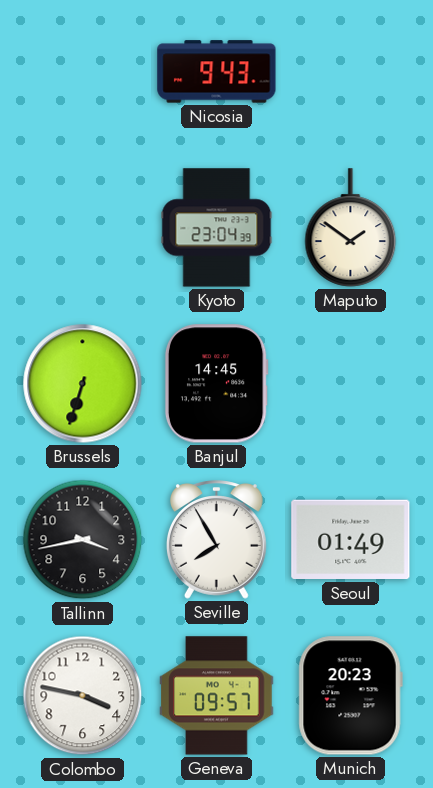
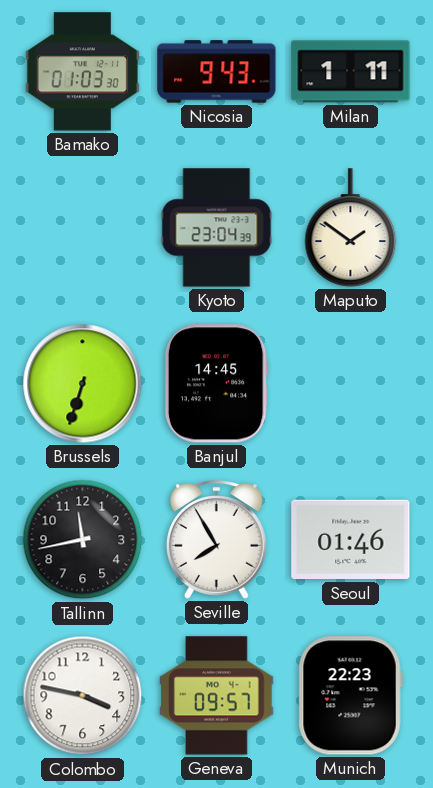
Bamako: none -> 01:03 (82, 72)
Milan: none -> 1:11 (351, 72)
Tallinn: 3:43 -> 11:43 (83, 540)
Seoul: 01:49 -> 01:46 (351, 540)
Munich: 20:23 -> 22:23 (350, 696)
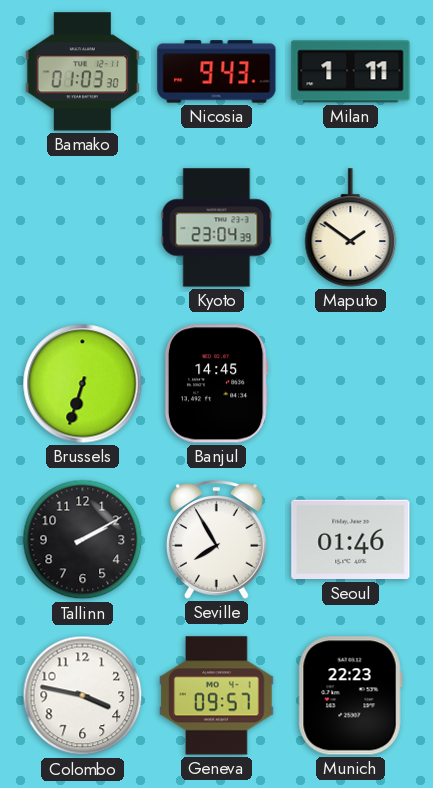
Tallinn: 11:43 -> 2:10 (83, 540)
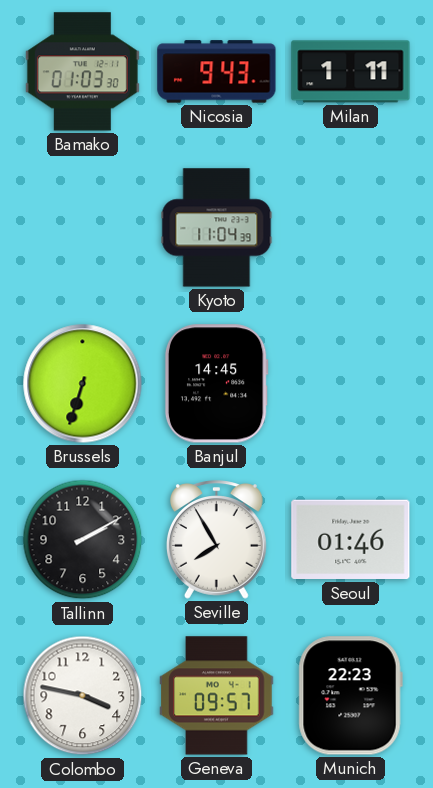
Kyoto: 23:04 -> 11:04 (217, 228)
Maputo: 1:51 -> none (351, 228)
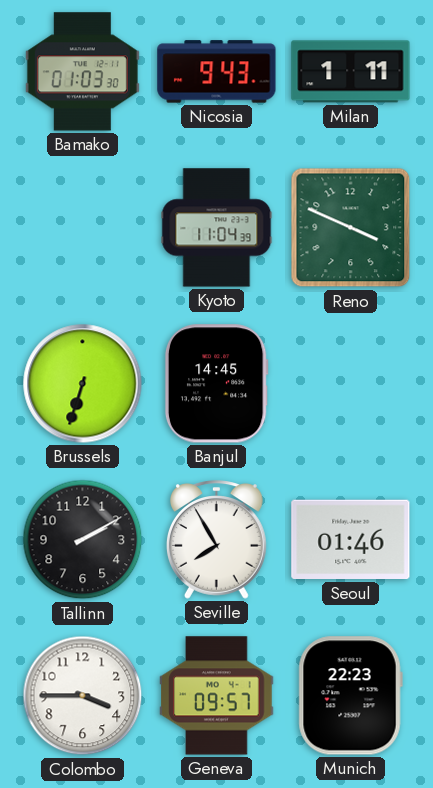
Reno: none -> 3:49 (351, 228)
Colombo: 3:47 -> 3:45 (83, 696)
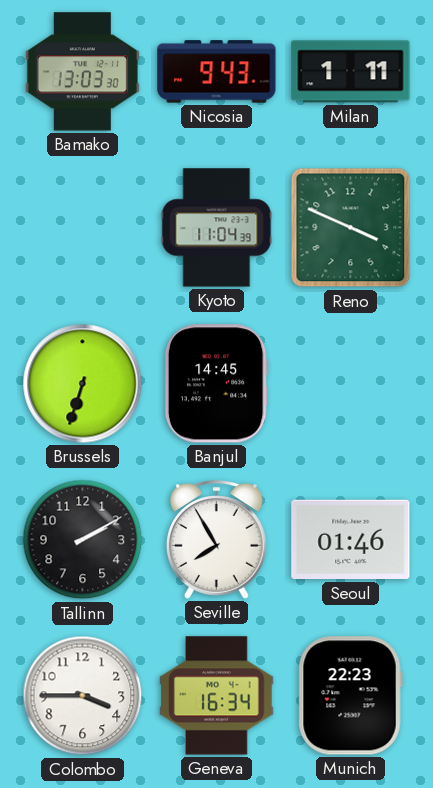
Bamako: 01:03 -> 13:03 (82, 72)
Geneva: 09:57 -> 16:34 (217, 696)
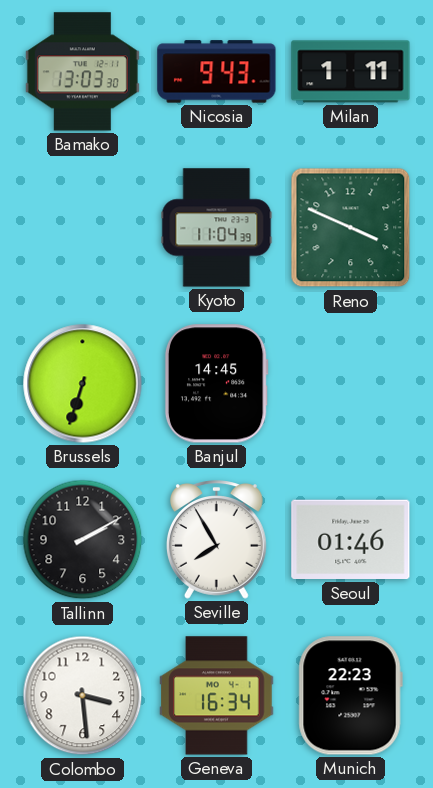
Colombo: 3:45 -> 3:29 (83, 696)
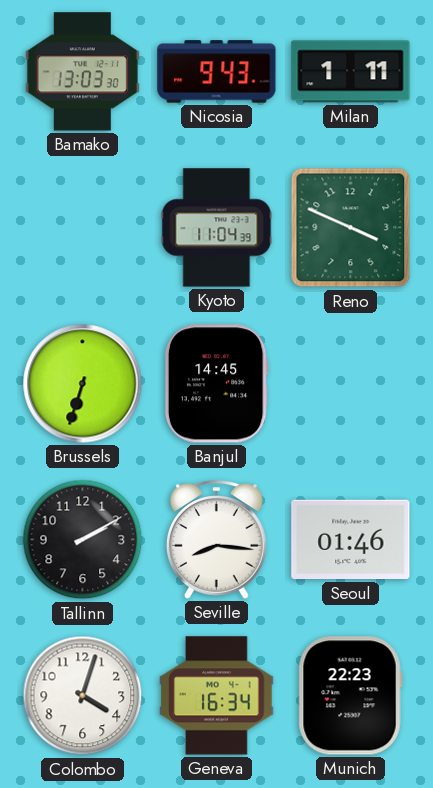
Seville: 7:55 -> 8:16 (216, 540)
Colombo: 3:29 -> 4:03 (83, 696)
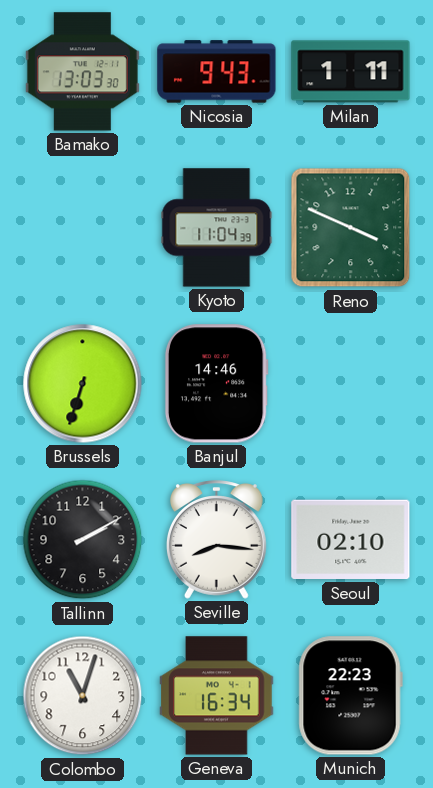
Banjul: 14:45 -> 14:46 (216, 384)
Seoul: 01:46 -> 02:10 (351, 540)
Colombo: 4:03 -> 11:03 (83, 696)
